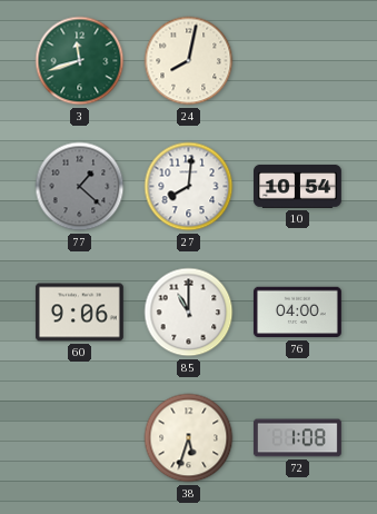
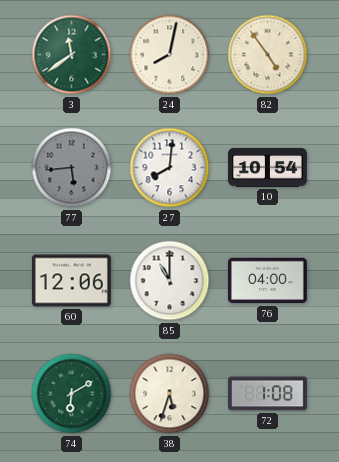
3: 11:42 -> 11:39 (72, 55)
82: none -> 4:54 (268, 55)
77: 1:22 -> 5:44 (72, 168)
60: 9:06 -> 12:06 (71, 281)
74: none -> 6:10 (72, 394)
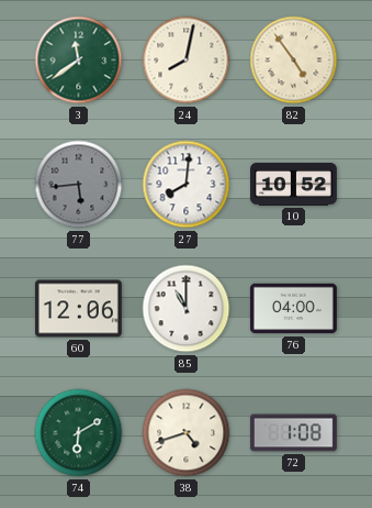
10: 10:54 -> 10:52 (294, 184)
38: 5:33 -> 4:42 (187, 433)
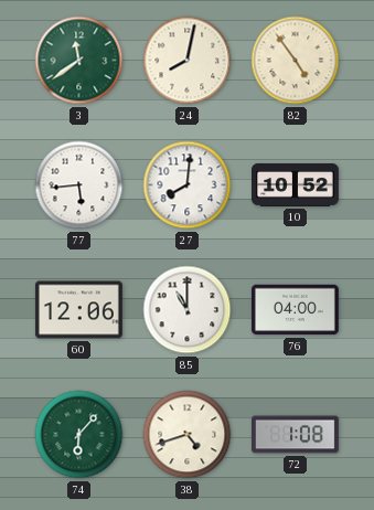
77 dial: grey -> white (79, 185)
74: 6:10 -> 6:07 (79, 435)
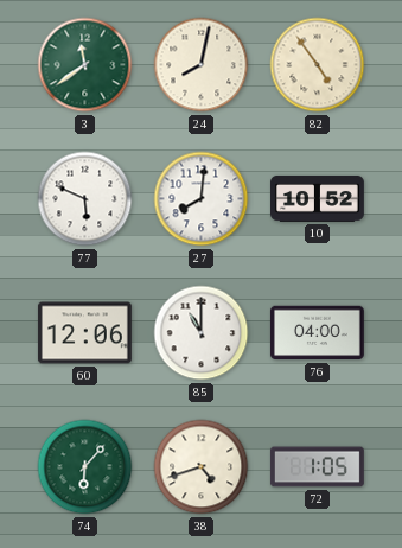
77: 5:44 -> 5:49 (85, 199)
72: 1:08 -> 1:05 (318, 467)
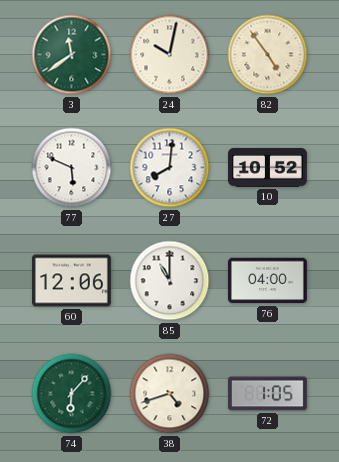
24: 8:02 -> 10:02 (170, 55)
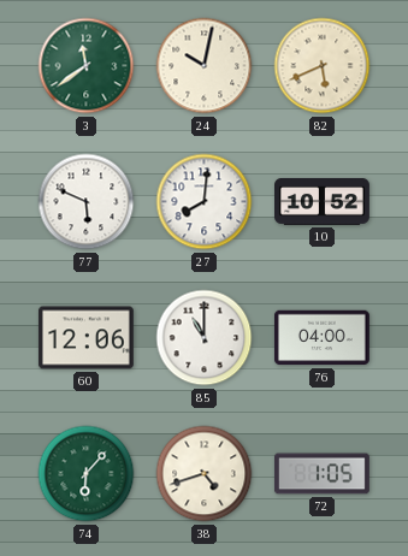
82: 4:54 -> 5:41 (323, 66)
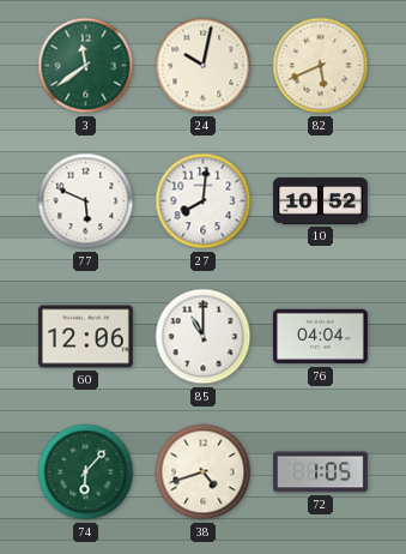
76: 04:00 -> 04:04 (320, 337)
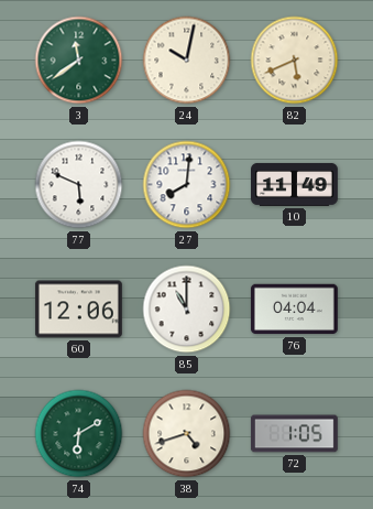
10: 10:52 -> 11:49 (295, 184)
74: 6:07 -> 6:10 (79, 434)
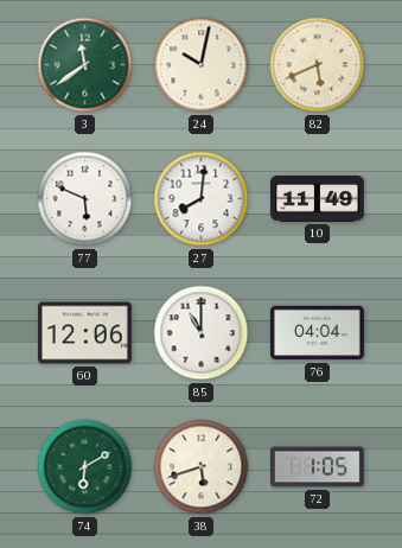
38: 4:42 -> 5:42 (202, 467)
